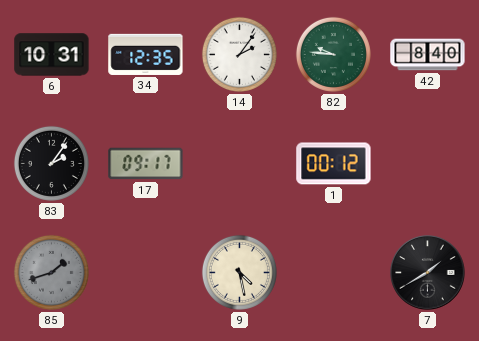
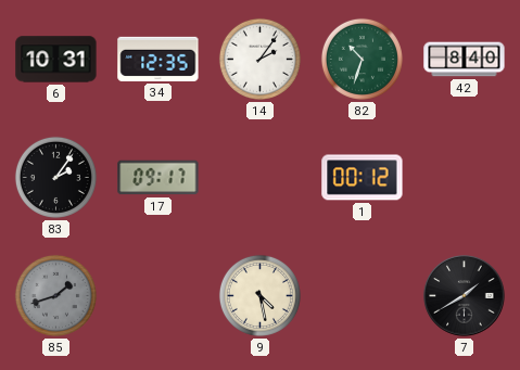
82: 9:46 -> 10:33 (362, 59)
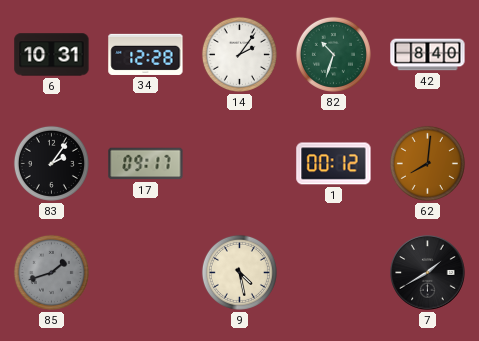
34: 12:35 -> 12:28 (146, 54)
62: none -> 8:01 (427, 163)
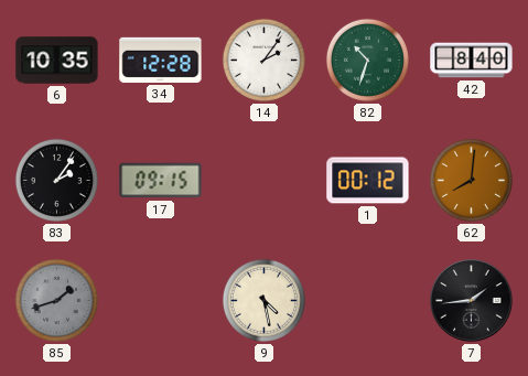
6: 10:31 -> 10:35 (57, 61)
17: 09:17 -> 09:15 (161, 181)
7: 1:40 -> 1:44 (472, 301)
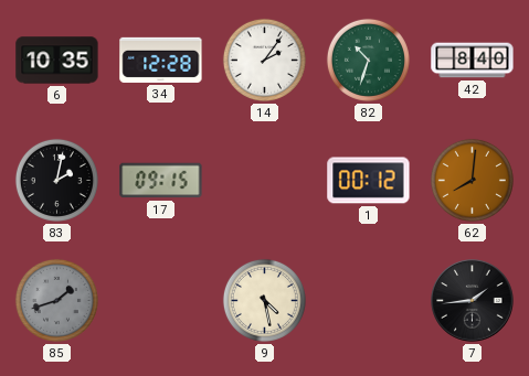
83: 2:06 -> 2:02 (56, 180)
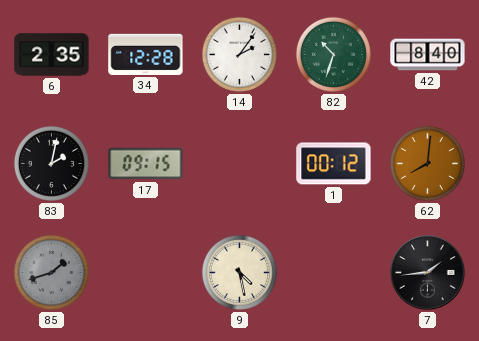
6: 10:35 -> 2:35 (52, 55)
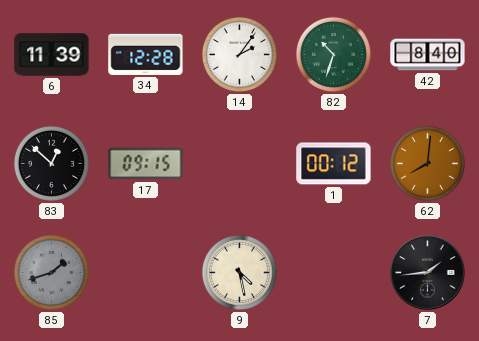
6: 2:35 -> 11:39 (52, 55)
83: 2:02 -> 12:52 (51, 163)
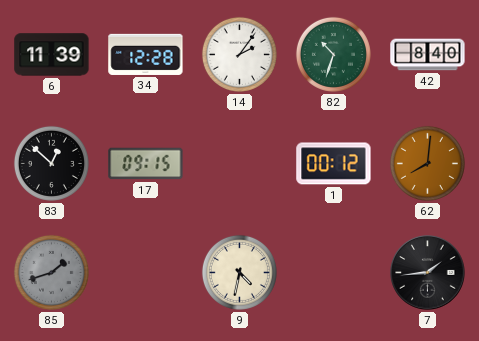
9: 4:28 -> 4:32 (239, 272)
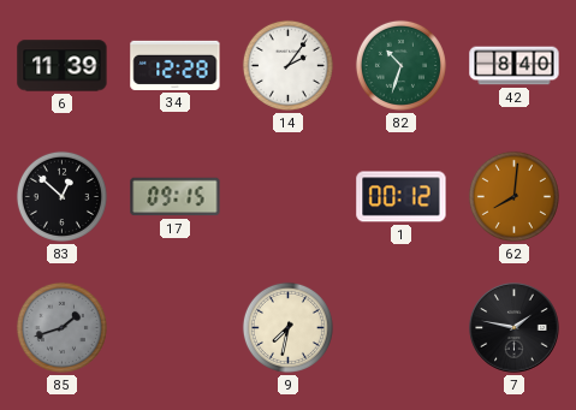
9: 4:32 -> 7:32 (287, 327)
7: 1:44 -> 1:47 (515, 328)
